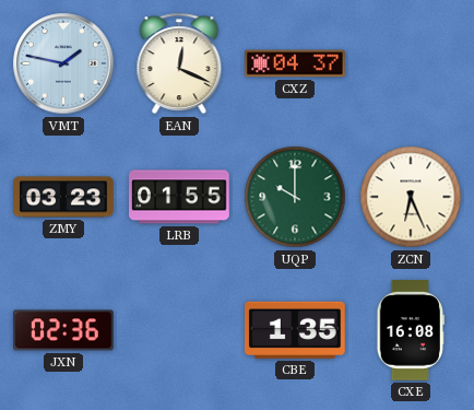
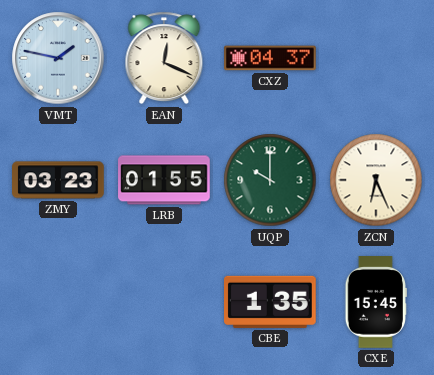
JXN: 02:36 -> none (64, 330)
CXE: 16:08 -> 15:45 (376, 302)
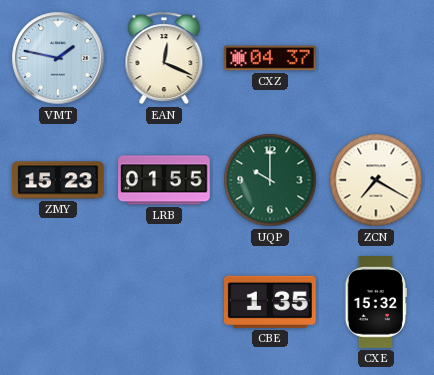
ZMY: 03:23 -> 15:23 (58, 180)
ZCN: 6:26 -> 7:20 (376, 180)
CXE: 15:45 -> 15:32 (376, 302)
